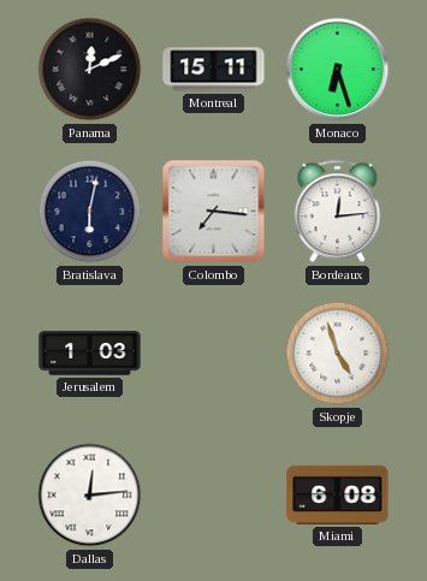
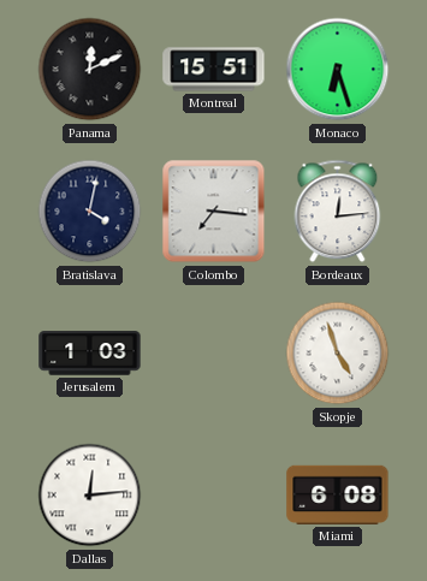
Montreal: 15:11 -> 15:51 (214, 70)
Bratislava: 6:02 -> 4:02 (90, 212)
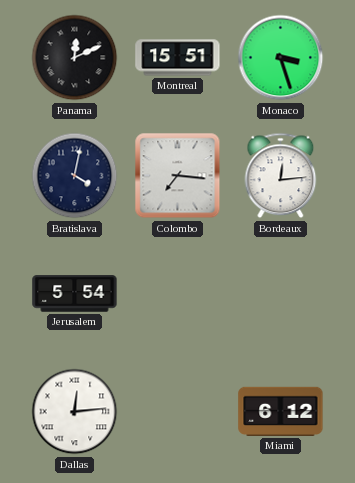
Monaco: 6:27 -> 3:27 (281, 58)
Jerusalem: 1:03 -> 5:54 (75, 294)
Skopje: 4:57 -> none (338, 354)
Miami: 6:08 -> 6:12 (281, 411)
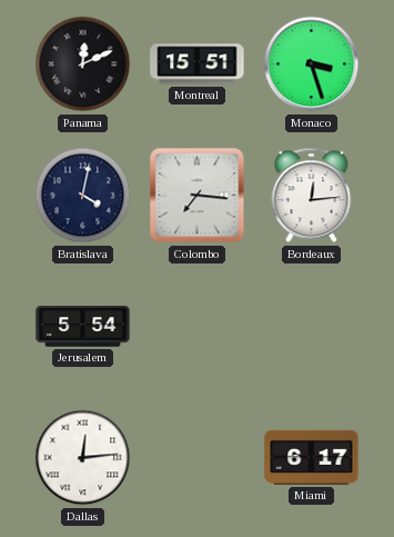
Miami: 6:12 -> 6:17 (312, 457)
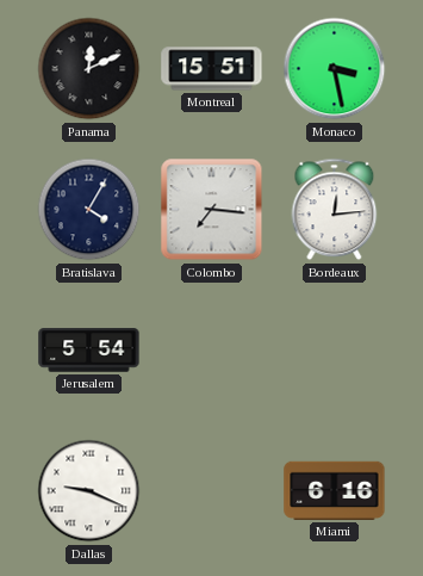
Monaco: 3:27 -> 3:28 (335, 69)
Bratislava: 4:02 -> 4:05 (89, 210)
Dallas: 12:14 -> 9:19 (89, 491)
Miami: 6:17 -> 6:16 (335, 490)
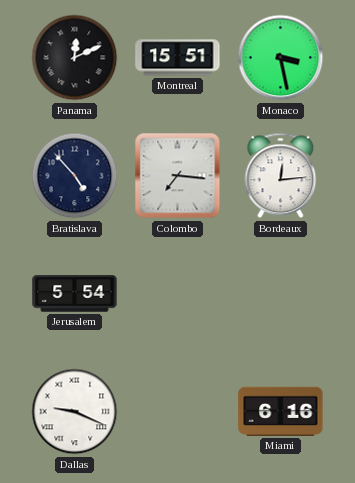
Bratislava: 4:05 -> 4:53 (75, 176)
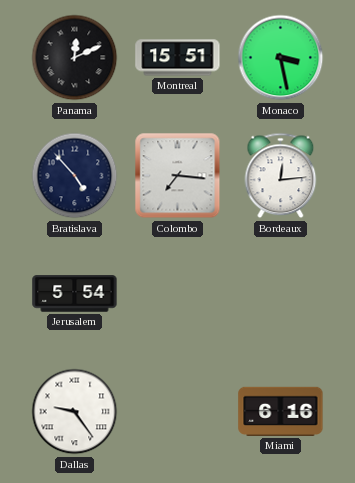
Dallas: 9:19 -> 9:24 (75, 412)
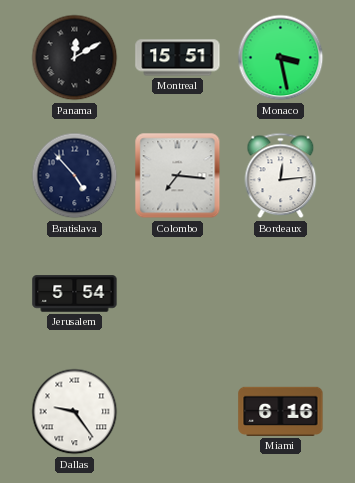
Panama: 12:11 -> 12:10 (75, 58)
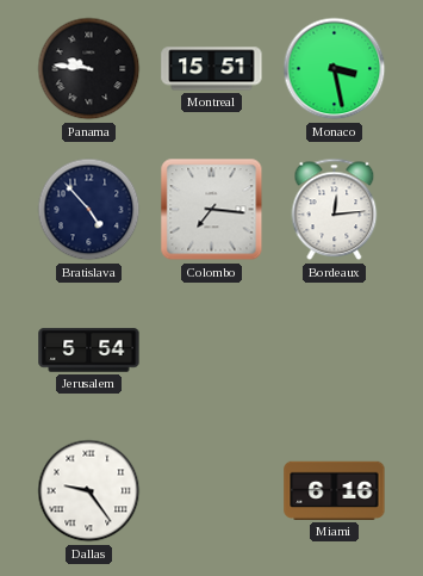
Panama: 12:10 -> 9:46 (89, 69)
